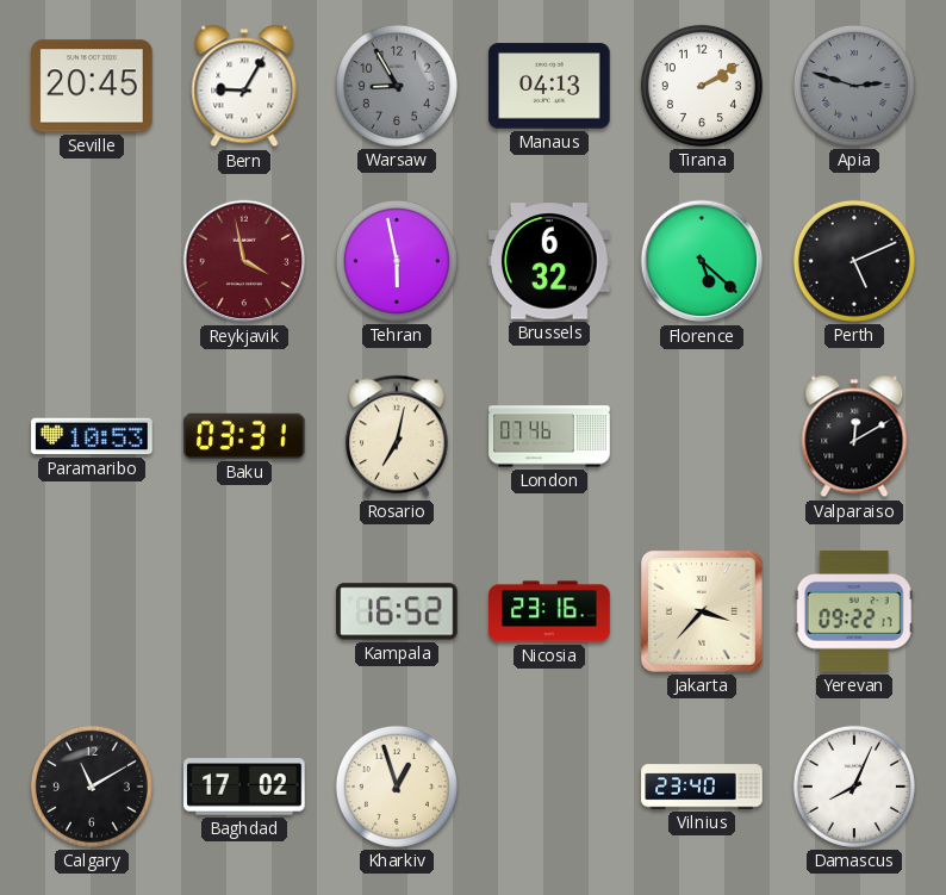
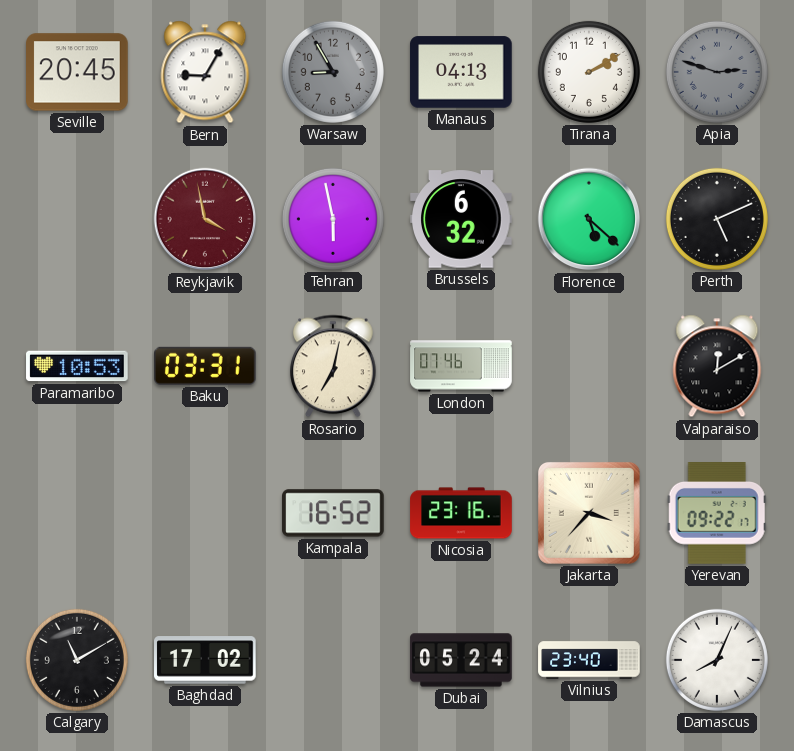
Kharkiv: 12:57 -> none (397, 787)
Dubai: none -> 05:24 (461, 660)
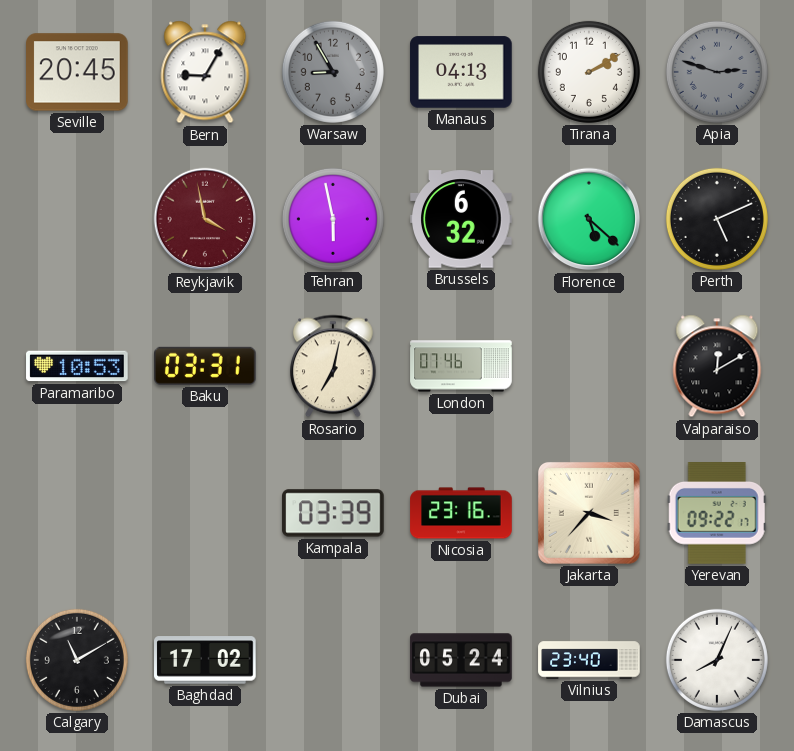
Kampala: 16:52 -> 03:39 (333, 513)
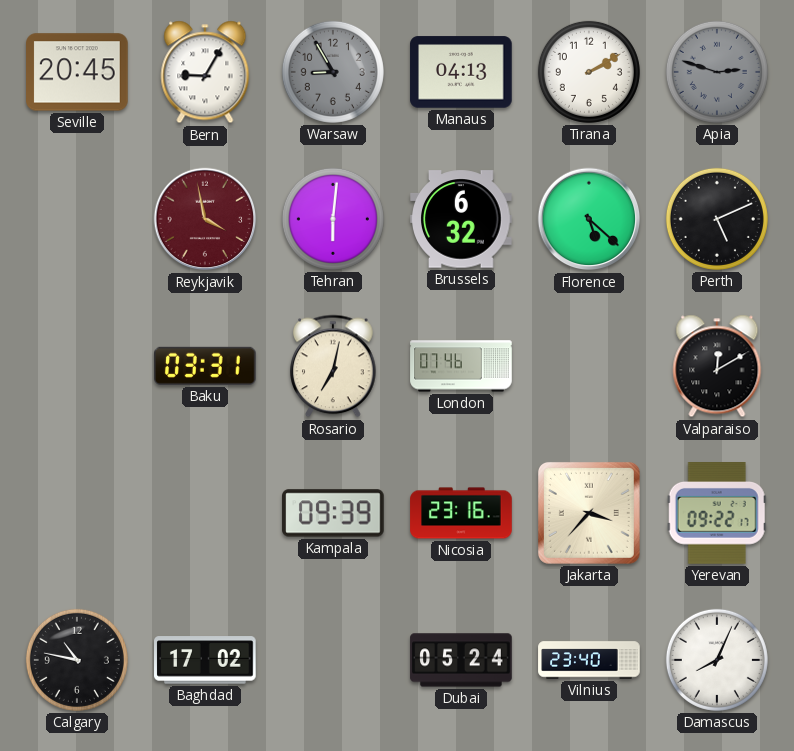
Tehran: 5:58 -> 6:01 (333, 219)
Paramaribo: 10:53 -> none (77, 366)
Kampala: 03:39 -> 09:39 (333, 513)
Calgary: 11:10 -> 10:47 (77, 660)
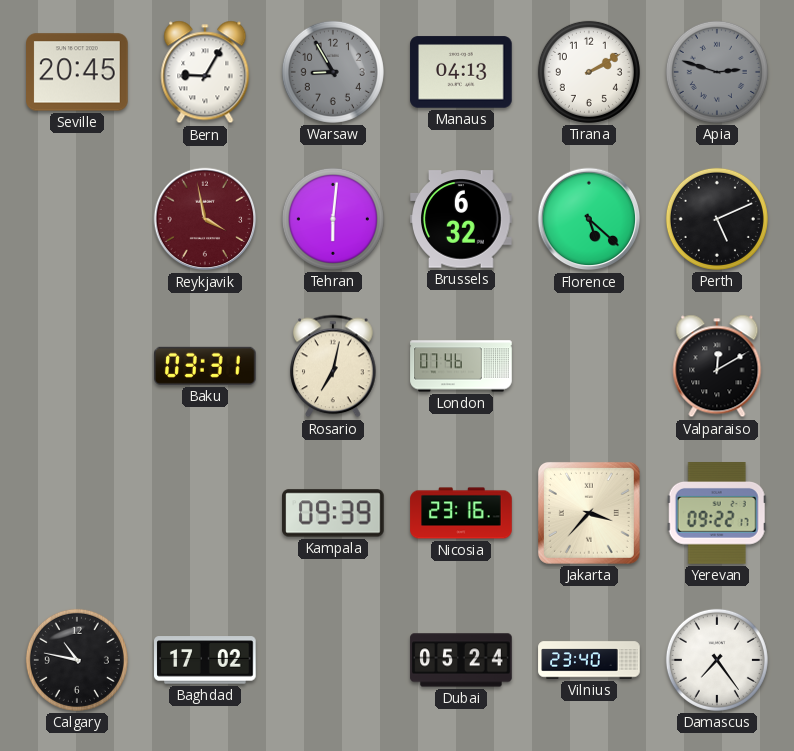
Damascus: 8:04 -> 7:24 (717, 660)
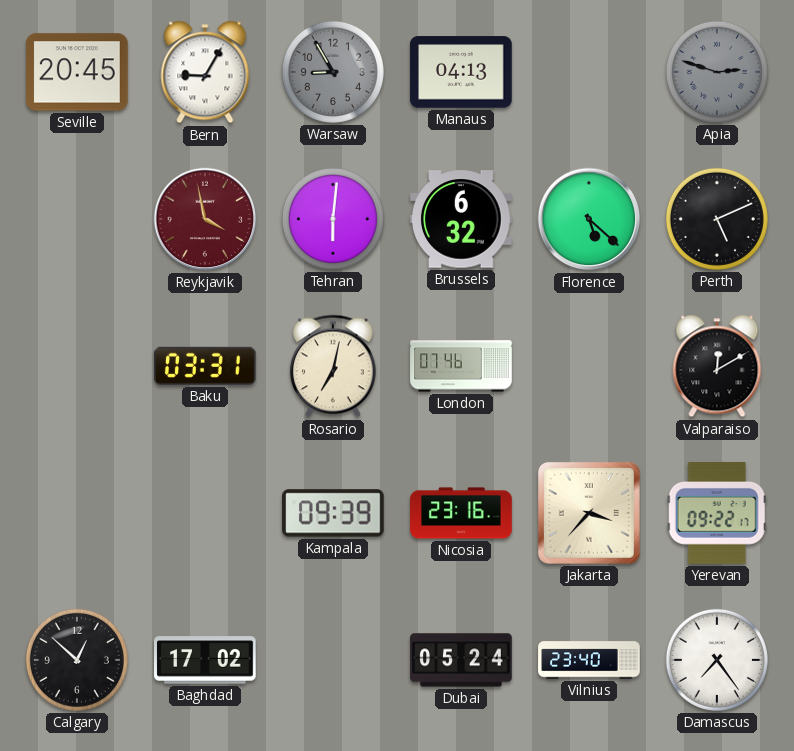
Tirana: 2:10 -> none (589, 72)
Calgary: 10:47 -> 12:52 (77, 660)
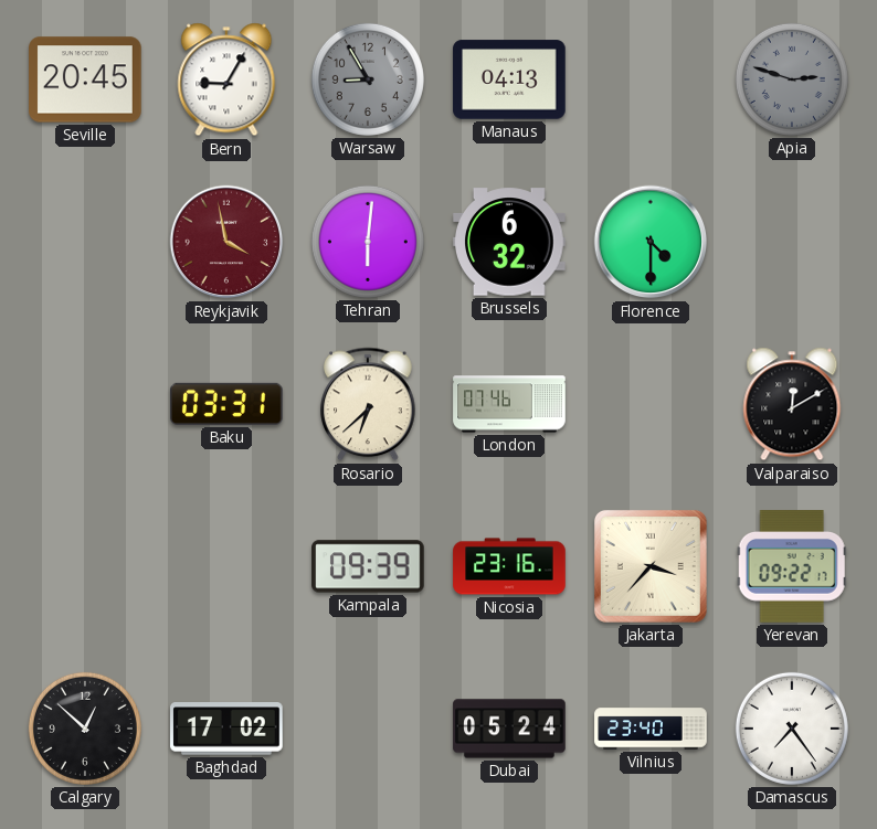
Florence: 5:22 -> 4:30 (651, 242)
Perth: 5:11 -> none (717, 219)
Rosario: 7:02 -> 6:38 (368, 404)
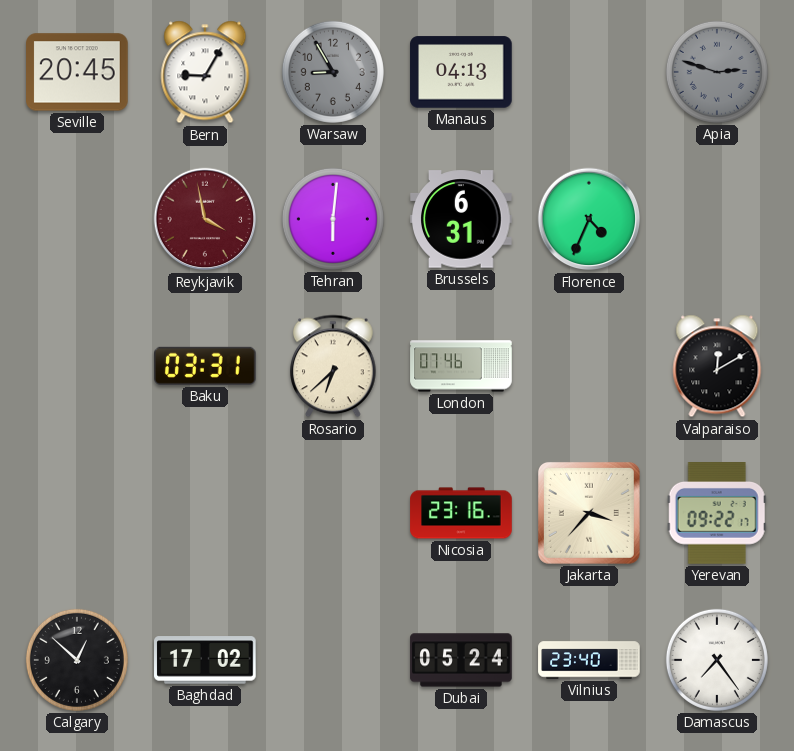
Brussels: 6:32 -> 6:31 (461, 219)
Florence: 4:30 -> 4:34 (589, 219)
Kampala: 09:39 -> none (368, 566)
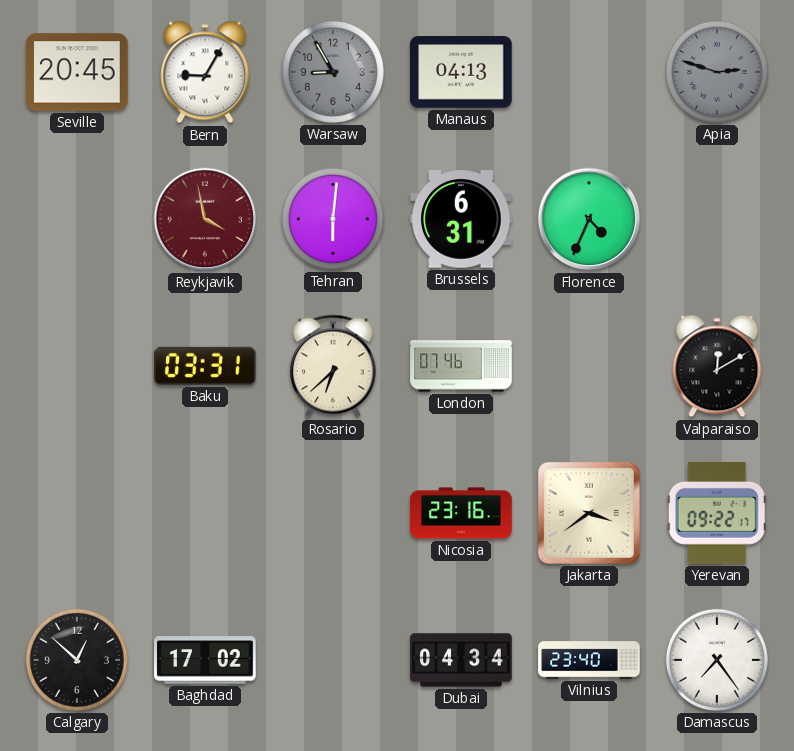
Jakarta: 3:37 -> 3:39 (589, 513)
Dubai: 05:24 -> 04:34 (461, 660)
